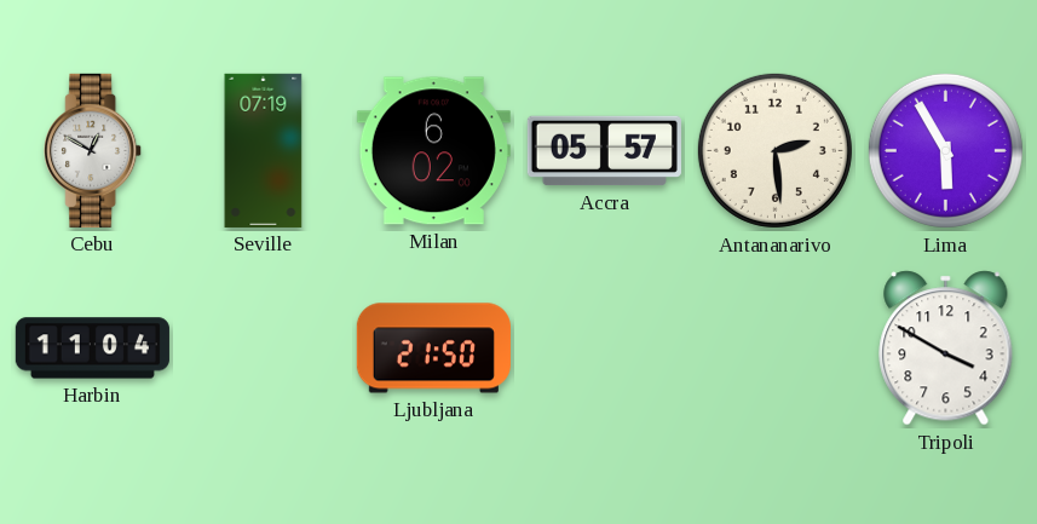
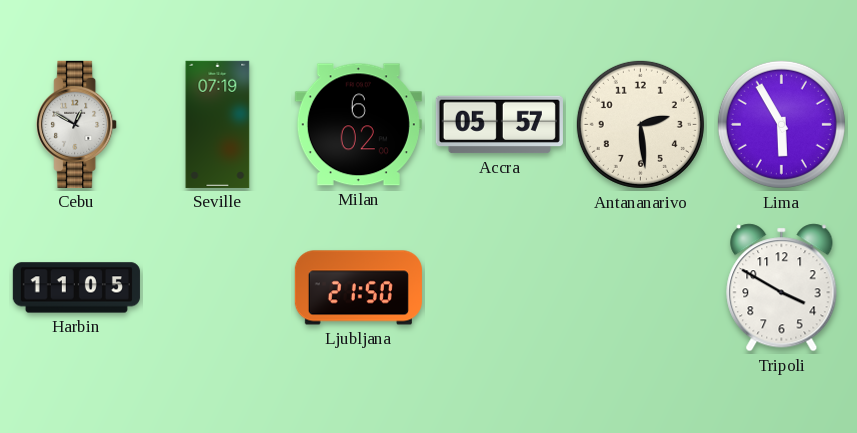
Harbin: 11:04 -> 11:05 (76, 288)
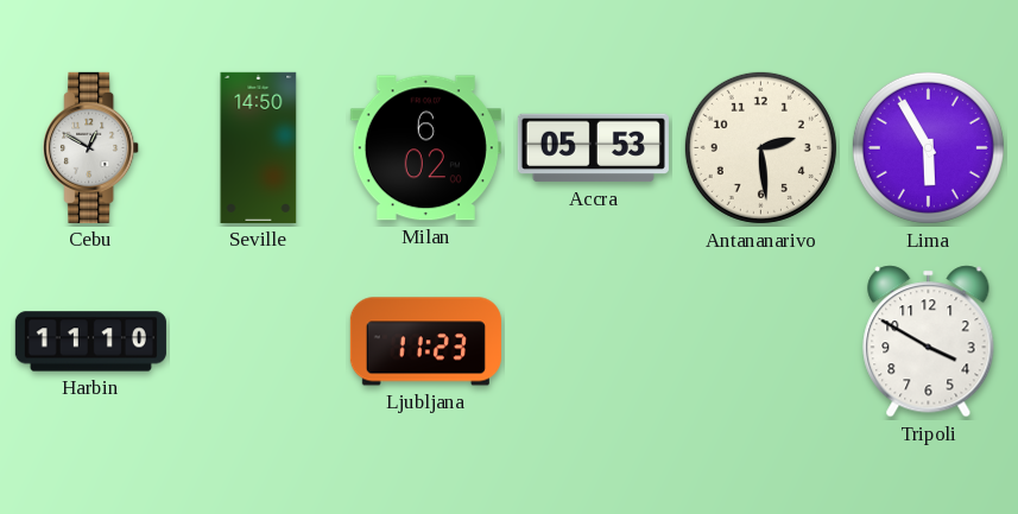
Seville: 07:19 -> 14:50 (259, 147)
Accra: 05:57 -> 05:53 (593, 148)
Harbin: 11:05 -> 11:10 (90, 342)
Ljubljana: 21:50 -> 11:23 (425, 342)
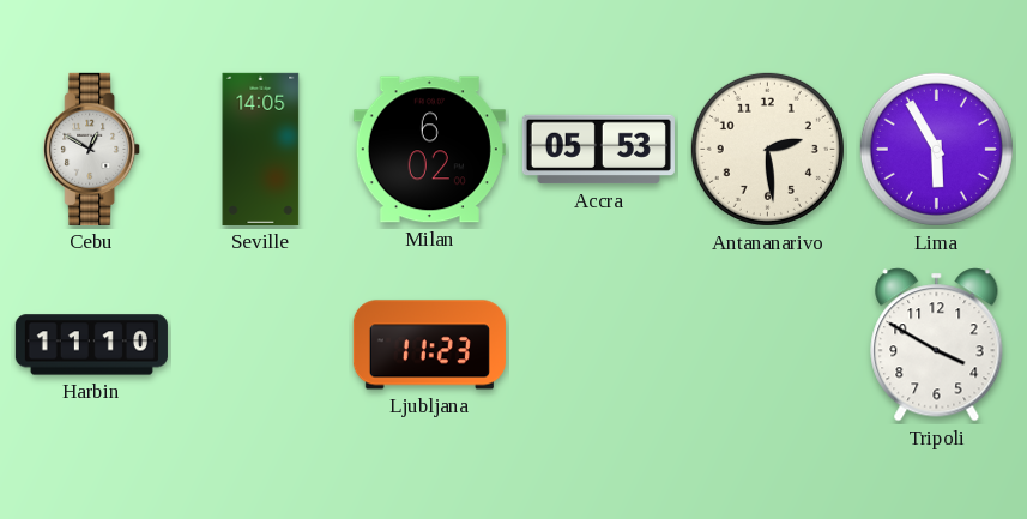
Seville: 14:50 -> 14:05 (261, 149)
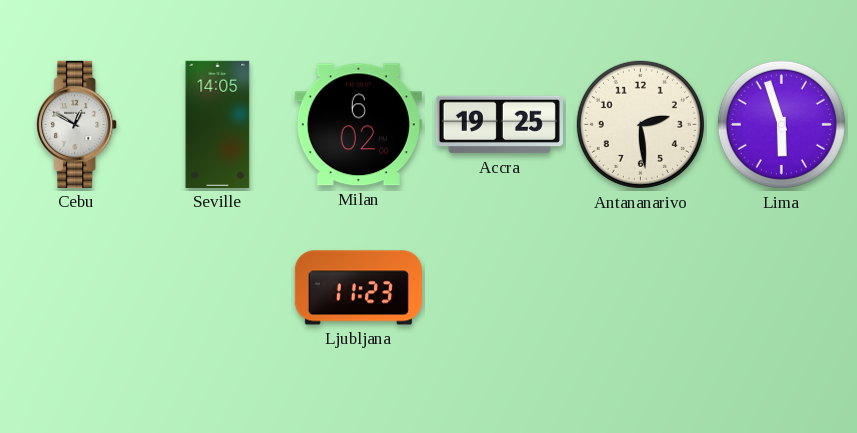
Accra: 05:53 -> 19:25 (499, 125)
Lima: 5:55 -> 5:57 (781, 124)
Harbin: 11:10 -> none (91, 345)
Tripoli: 3:50 -> none (937, 345)
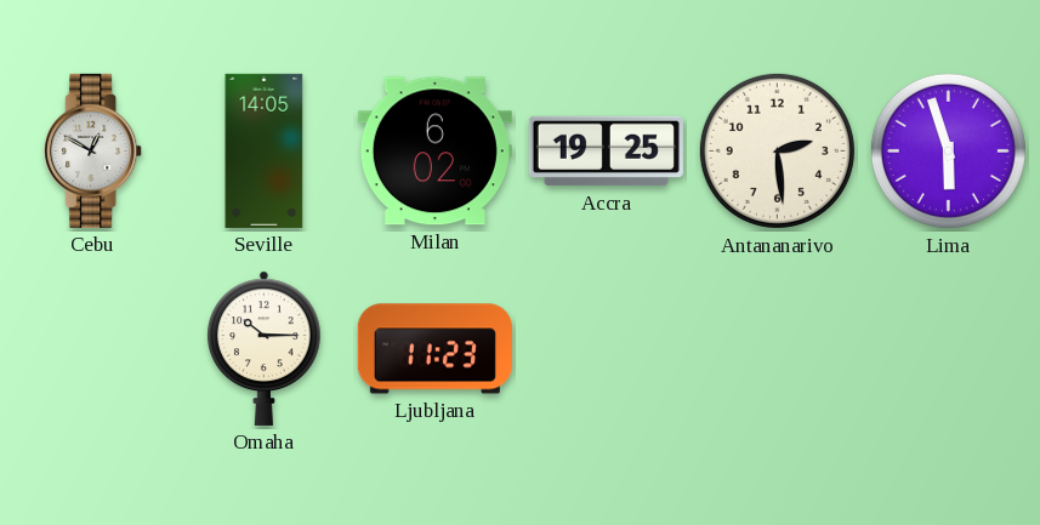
Omaha: none -> 10:15 (265, 348)
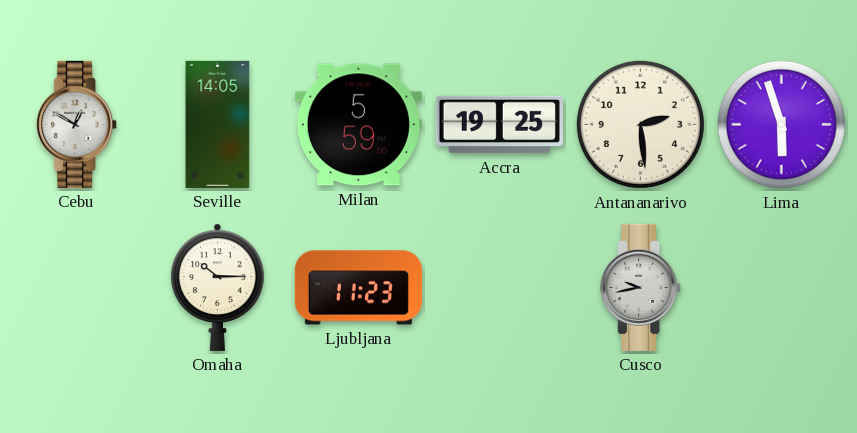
Milan: 6:02 -> 5:59 (358, 125)
Cusco: none -> 9:43 (641, 287)
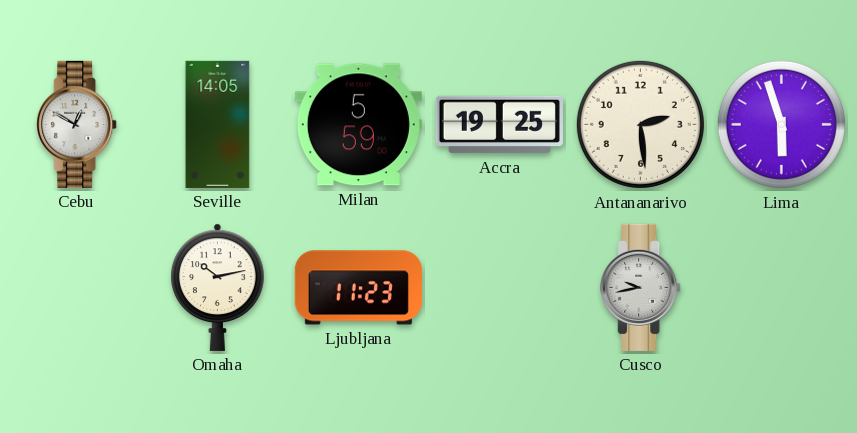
Omaha: 10:15 -> 10:13 (218, 287)
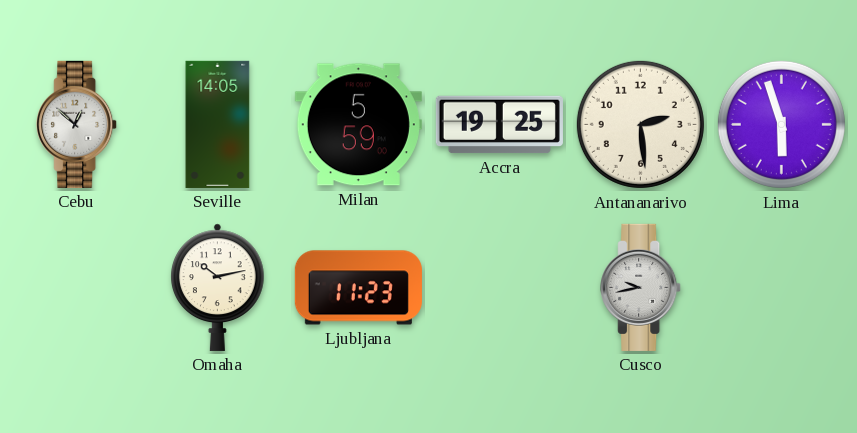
Cebu: 12:50 -> 12:52 (77, 124)
